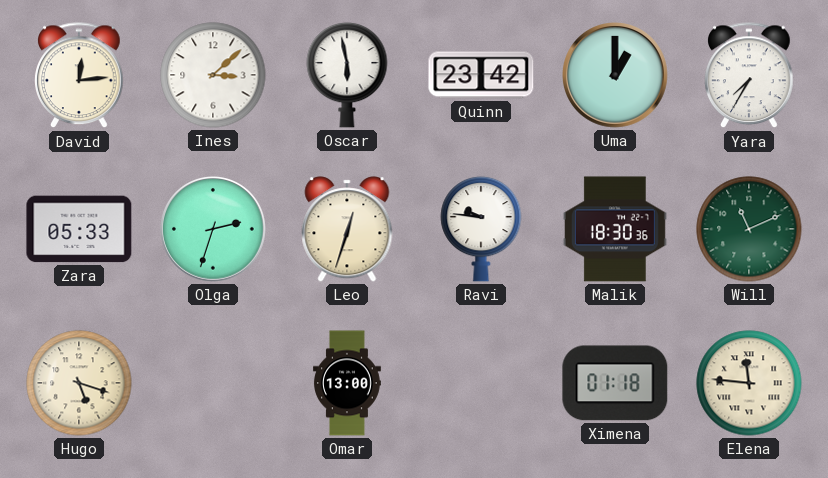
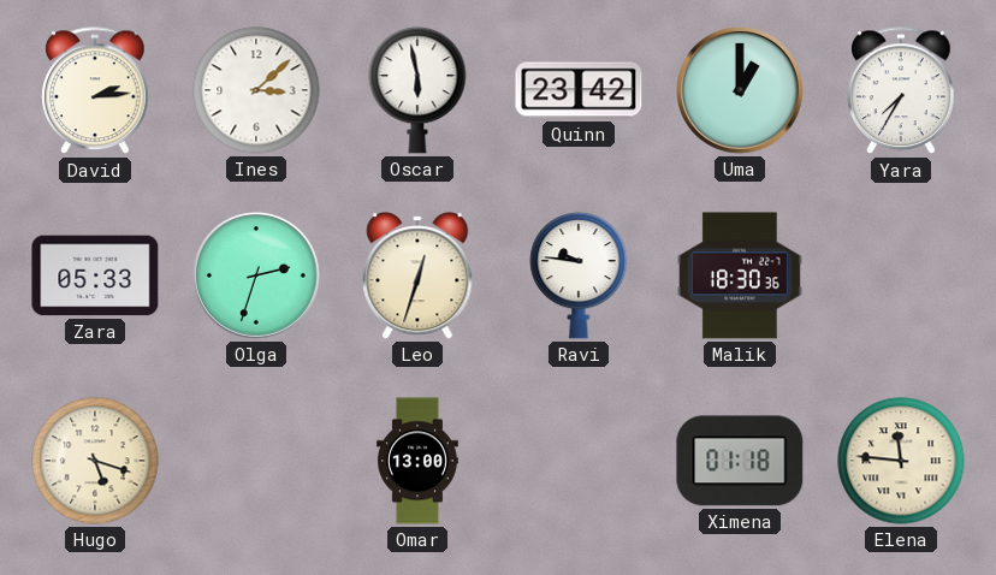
David: 12:14 -> 2:14 (95, 91)
Will: 11:11 -> none (749, 229)
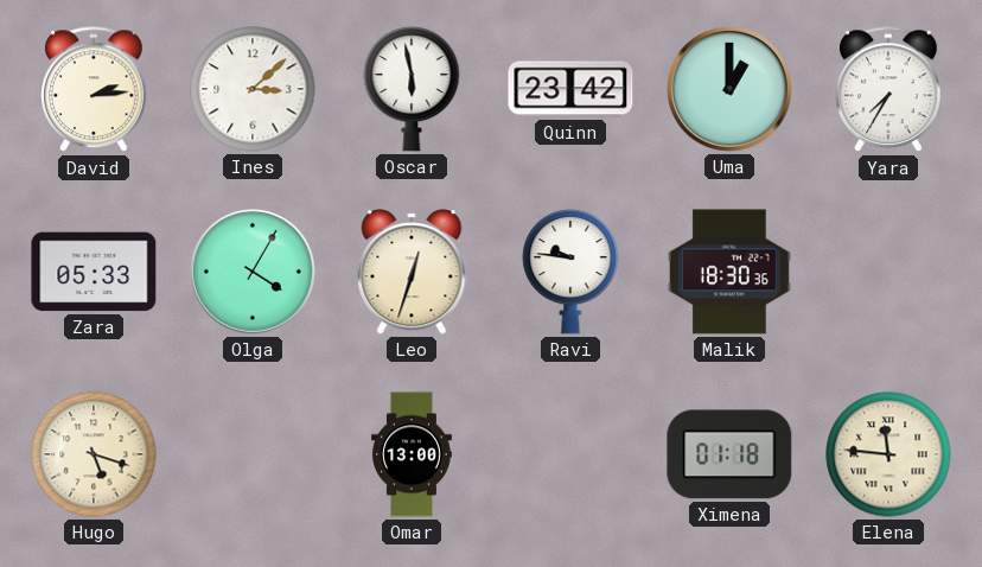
Olga: 2:33 -> 4:05 (254, 273)
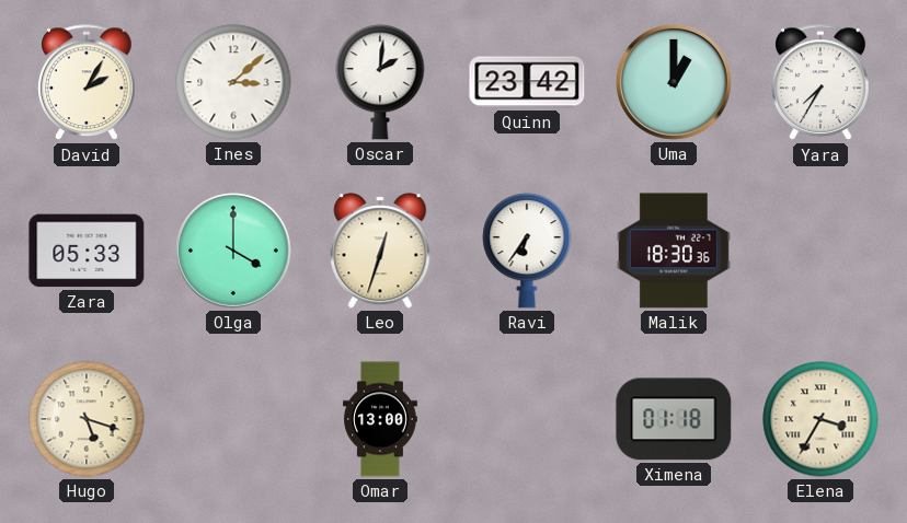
David: 2:14 -> 2:05 (87, 83)
Oscar: 5:58 -> 2:01 (380, 82)
Olga: 4:05 -> 4:00 (234, 252)
Ravi: 9:46 -> 6:36 (527, 251)
Elena: 11:46 -> 3:35 (820, 419)
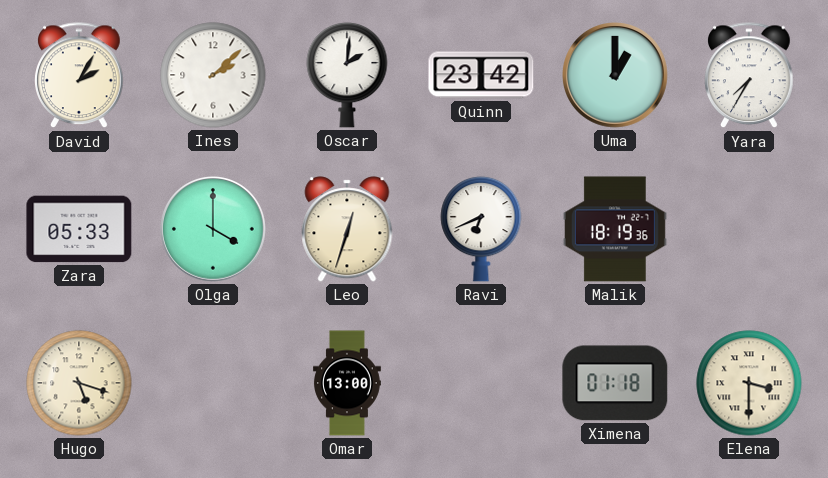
Ines: 3:08 -> 2:08 (213, 75)
Ravi: 6:36 -> 6:41 (481, 229)
Malik: 18:30 -> 18:19 (615, 229)
Elena: 3:35 -> 3:30 (749, 383)
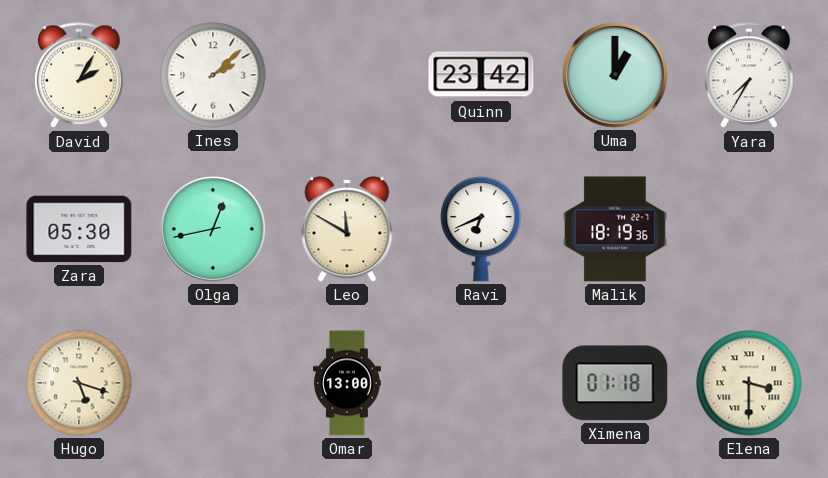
Oscar: 2:01 -> none (347, 75)
Zara: 05:33 -> 05:30 (79, 229)
Olga: 4:00 -> 12:43 (214, 230)
Leo: 12:33 -> 11:50 (347, 229)
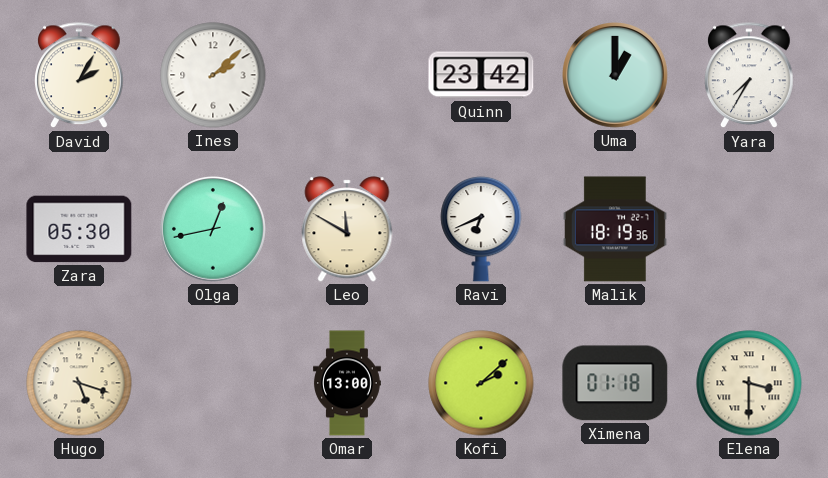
Kofi: none -> 2:08 (481, 383)
